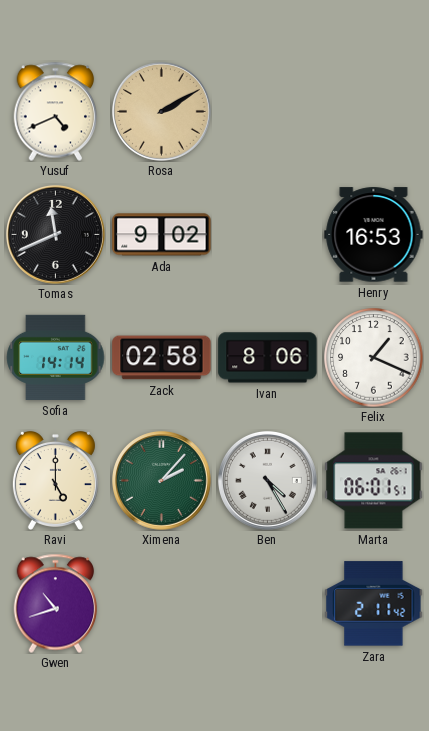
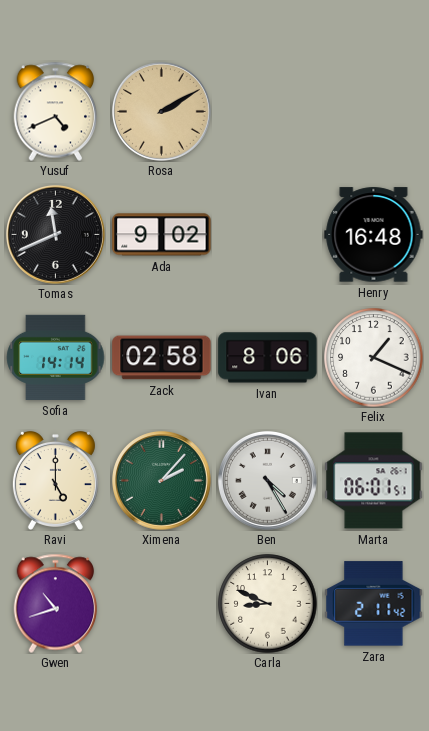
Henry: 16:53 -> 16:48 (374, 235)
Carla: none -> 8:49 (268, 604)
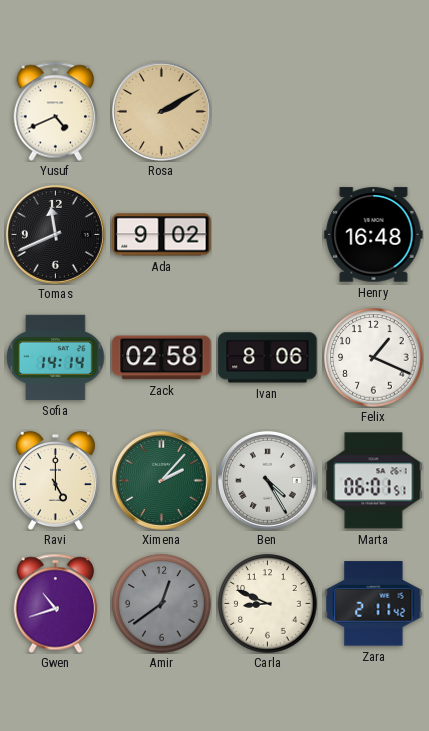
Amir: none -> 12:39 (162, 604)
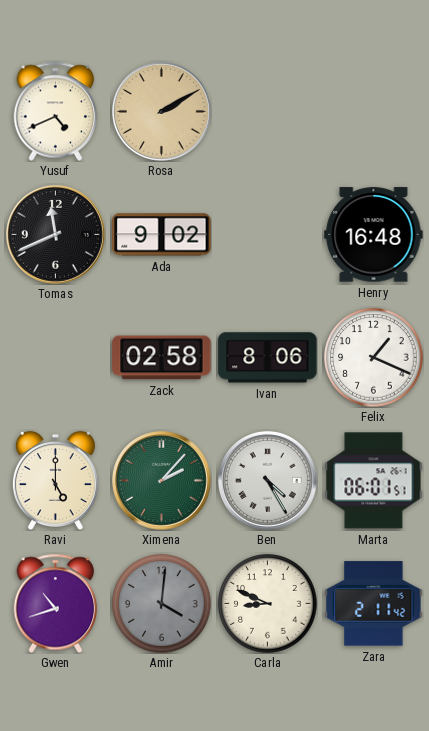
Sofia: 14:14 -> none (56, 357)
Amir: 12:39 -> 4:01 (162, 604)
